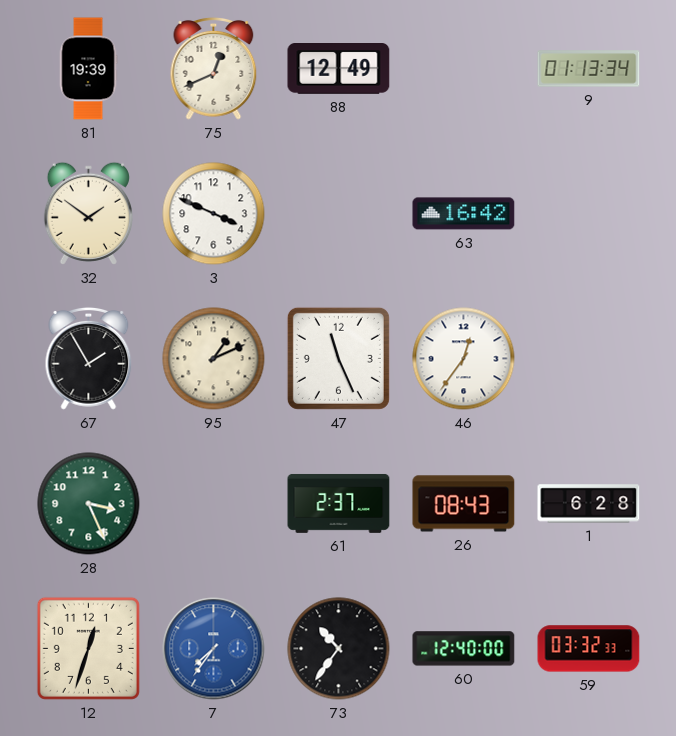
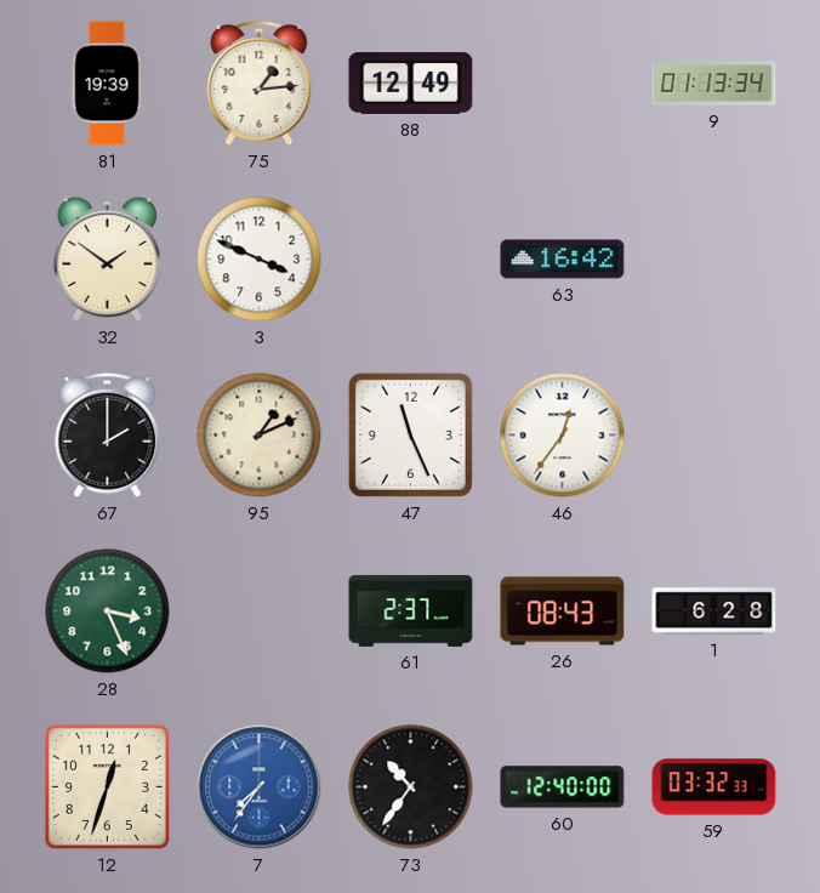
75: 12:41 -> 1:14 (260, 83)
67: 1:55 -> 2:00 (108, 434)
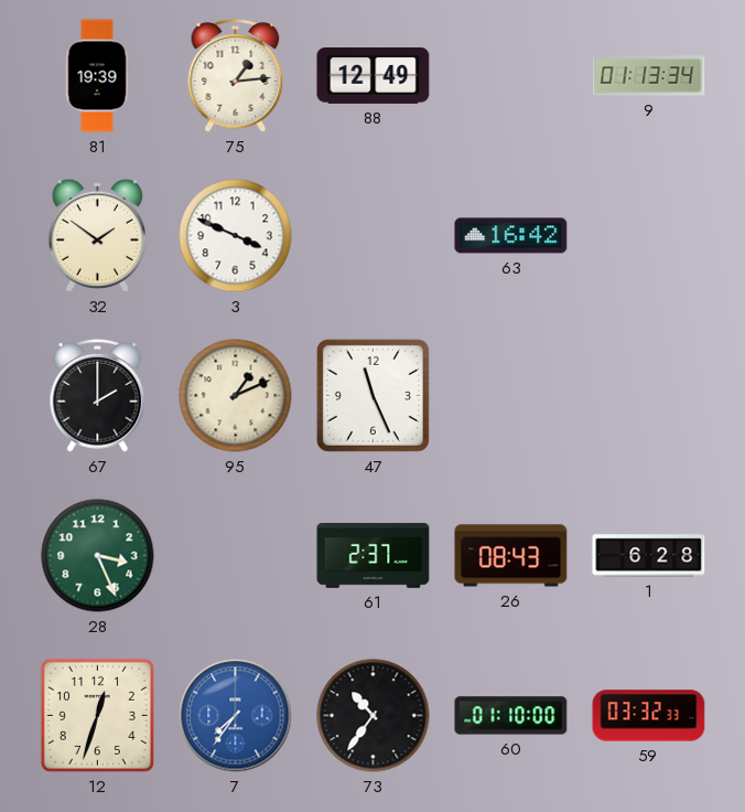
46: 12:36 -> none (563, 436)
60: 12:40 -> 01:10 (511, 716)
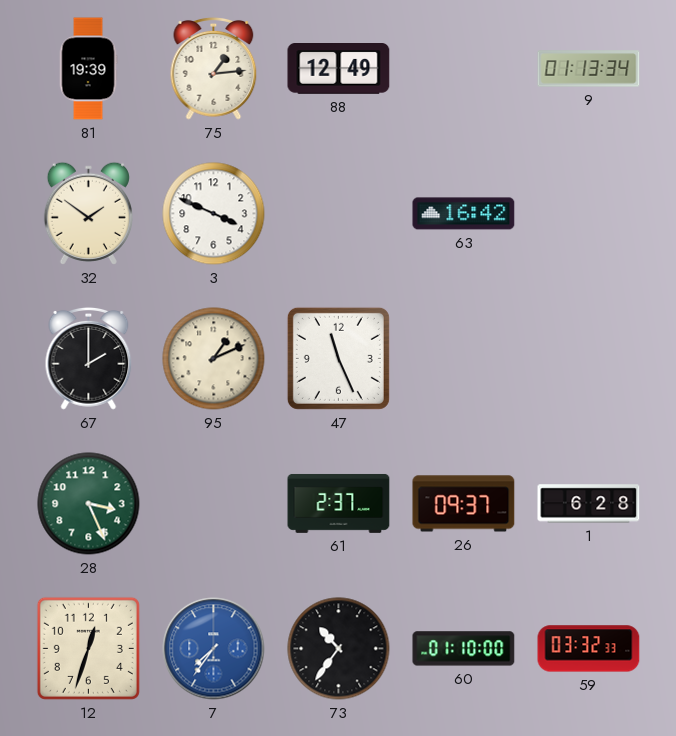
26: 08:43 -> 09:37 (464, 504)
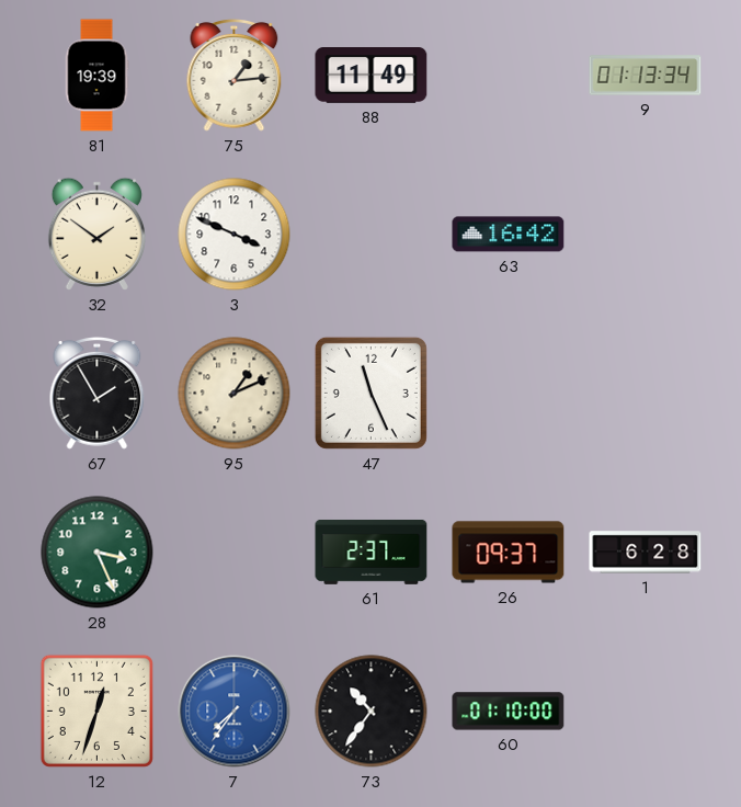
88: 12:49 -> 11:49 (372, 76)
67: 2:00 -> 1:55 (98, 393)
59: 03:32 -> none (589, 649)
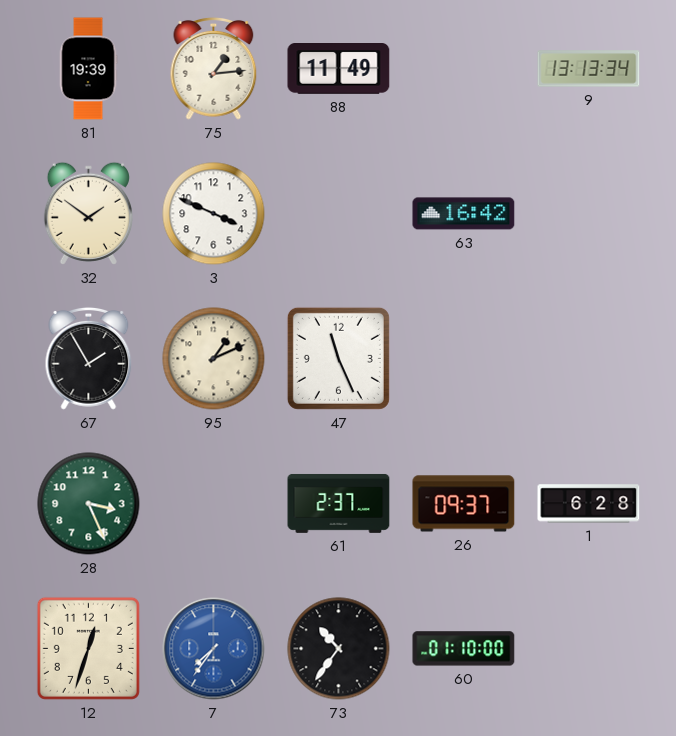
9: 01:13 -> 13:13 (589, 69)
